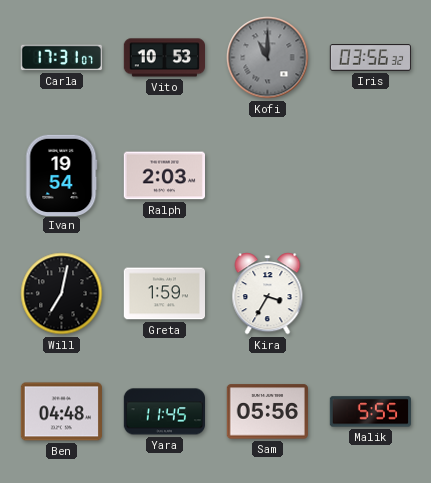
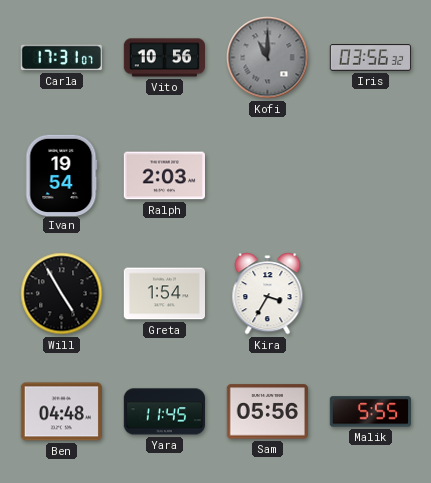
Vito: 10:53 -> 10:56 (164, 58)
Will: 7:02 -> 4:55 (62, 294)
Greta: 1:59 -> 1:54 (164, 294)
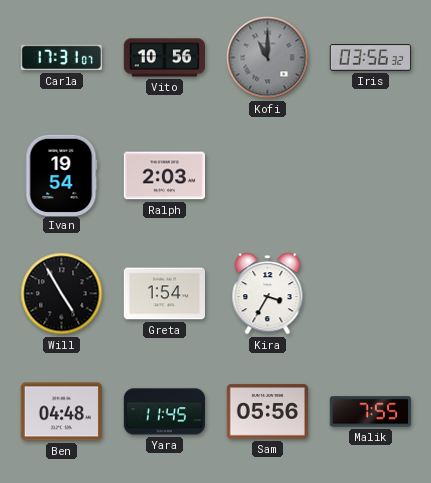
Malik: 5:55 -> 7:55 (370, 412)
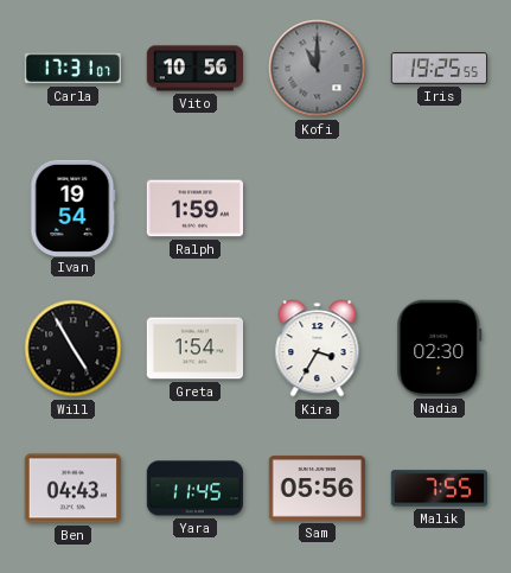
Iris: 03:56 -> 19:25 (440, 69)
Ralph: 2:03 -> 1:59 (194, 209)
Nadia: none -> 02:30 (440, 348)
Ben: 04:48 -> 04:43 (72, 489)
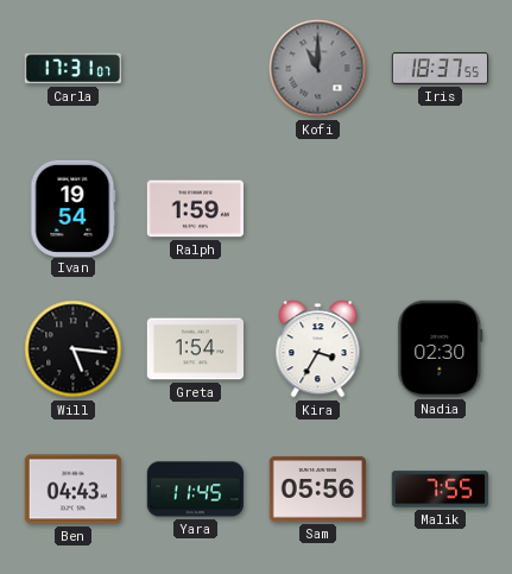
Vito: 10:56 -> none (194, 69)
Iris: 19:25 -> 18:37 (441, 69)
Will: 4:55 -> 5:16 (74, 349)
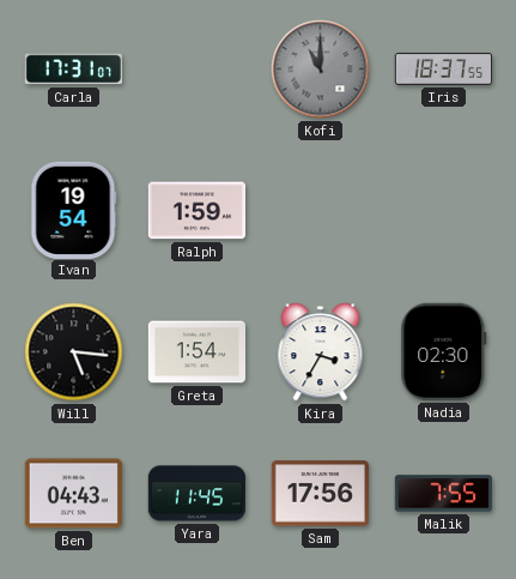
Sam: 05:56 -> 17:56 (320, 494)
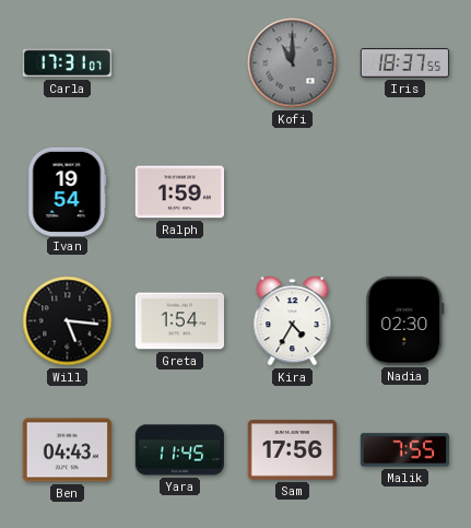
Kira: 3:35 -> 4:35 (293, 321)
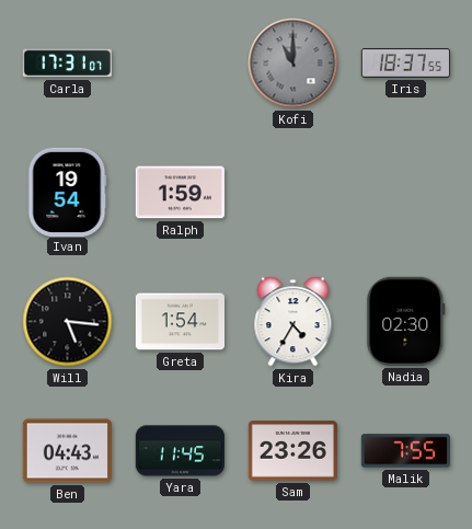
Sam: 17:56 -> 23:26 (292, 451)
